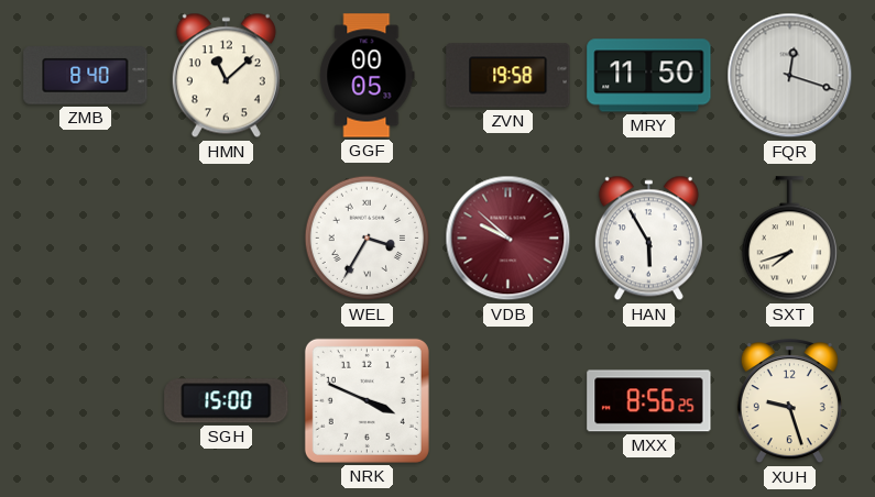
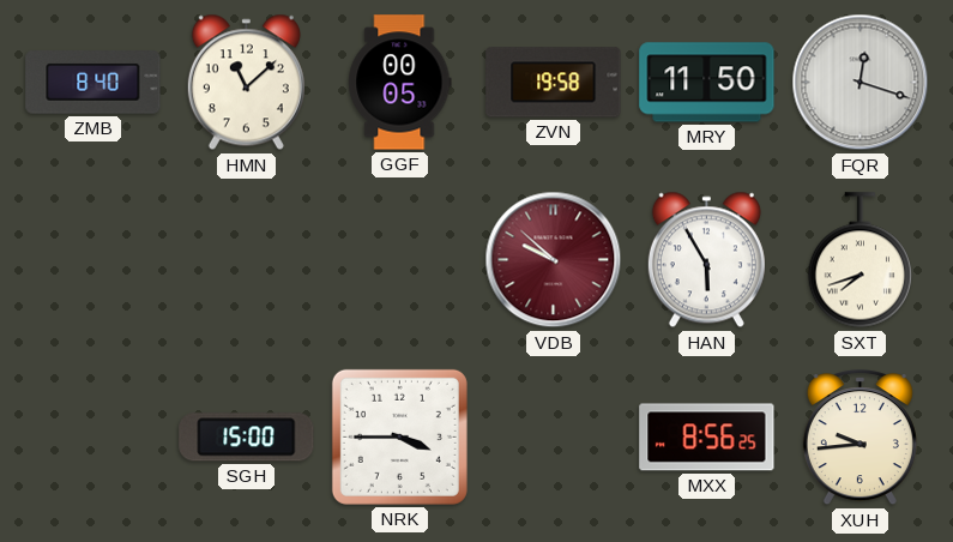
WEL: 3:35 -> none (368, 239)
NRK: 3:49 -> 3:45 (399, 436)
XUH: 9:27 -> 9:44 (859, 438)
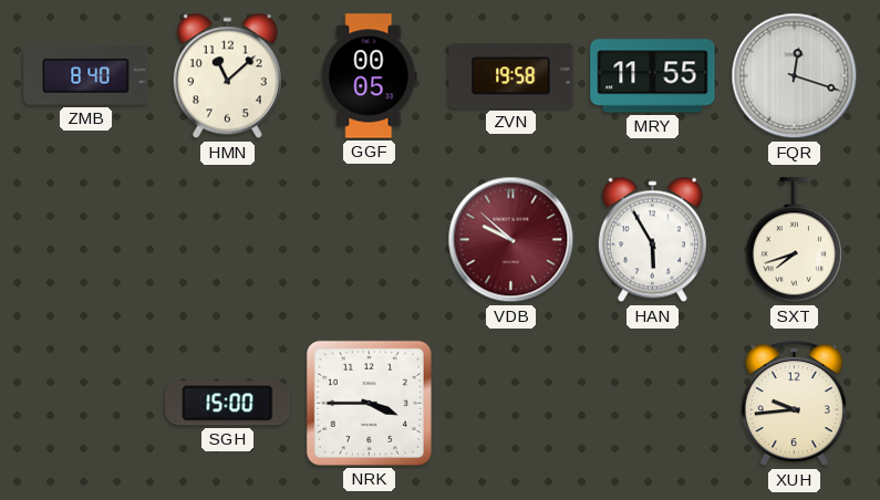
MRY: 11:50 -> 11:55 (653, 76)
MXX: 8:56 -> none (707, 438)
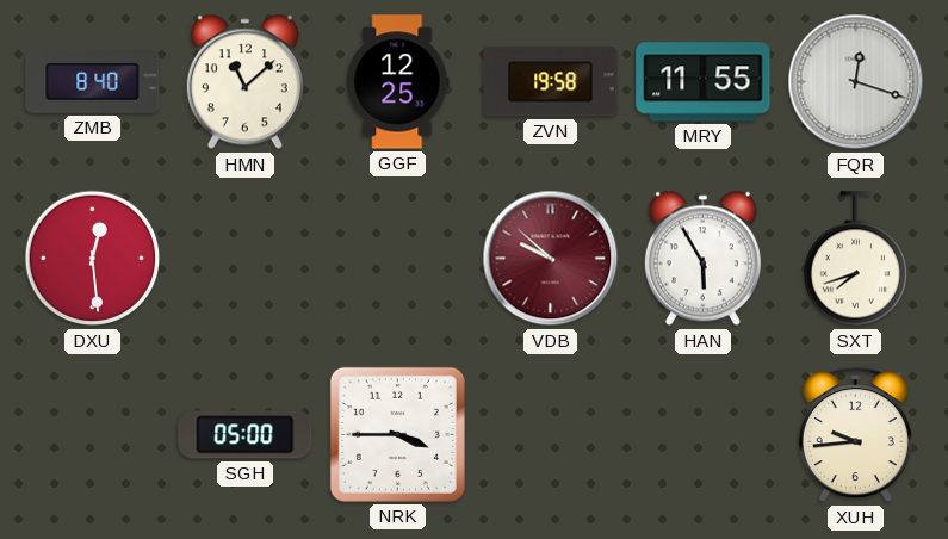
GGF: 00:05 -> 12:25 (398, 82)
DXU: none -> 12:29 (93, 259)
SGH: 15:00 -> 05:00 (246, 435)
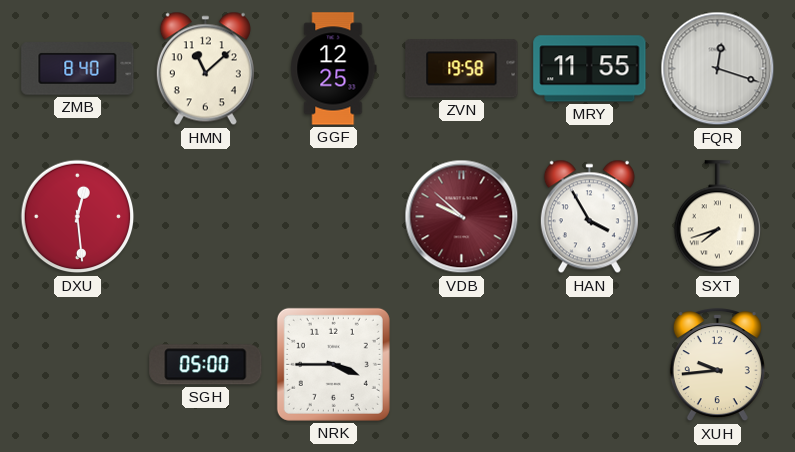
HAN: 5:55 -> 3:55 (589, 217)
